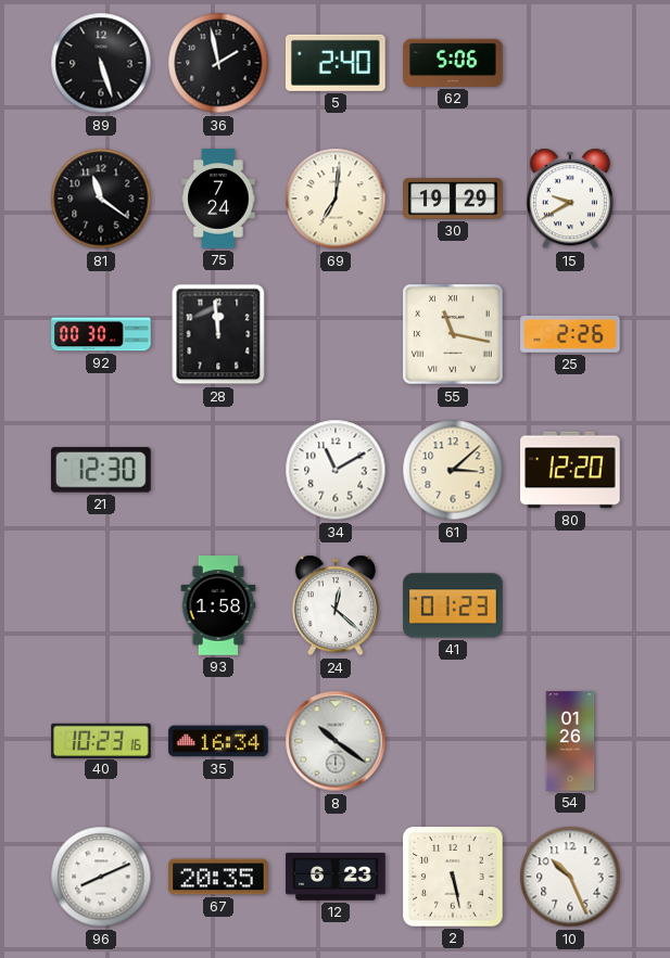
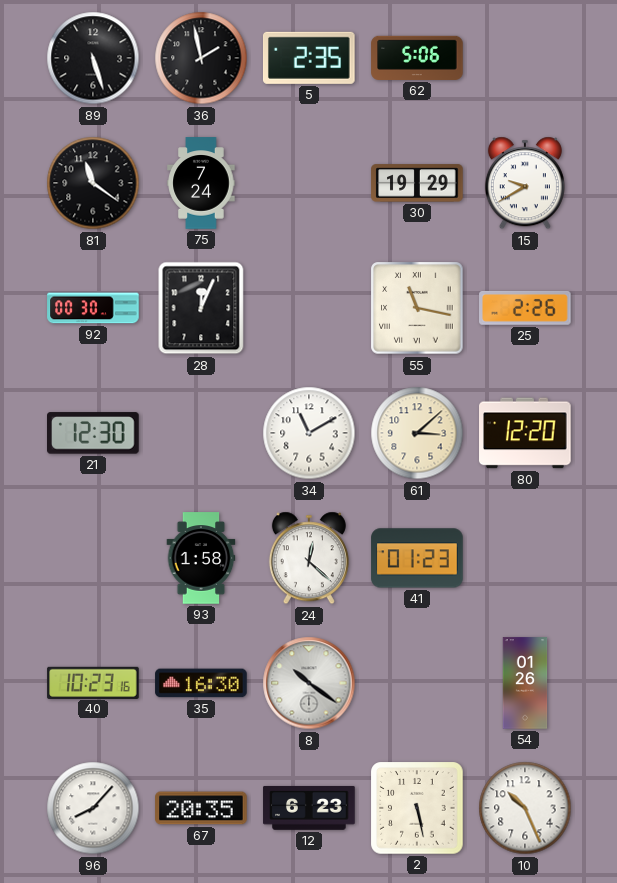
5: 2:40 -> 2:35 (309, 58)
69: 7:01 -> none (336, 199)
28: 11:59 -> 12:04 (201, 308)
35: 16:34 -> 16:30 (201, 683)
96: 8:11 -> 8:07 (93, 808)
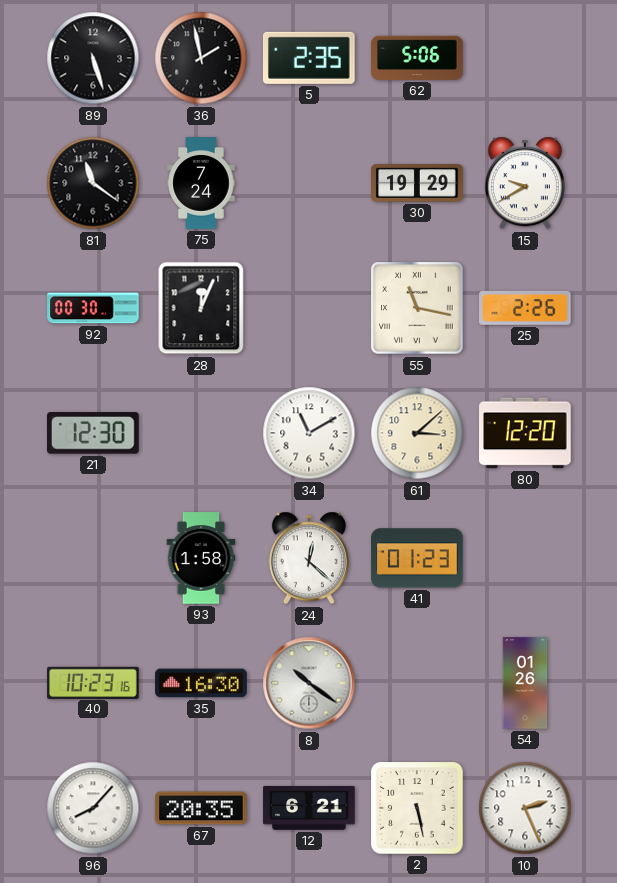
12: 6:23 -> 6:21 (309, 808)
10: 10:26 -> 2:26 (525, 808)
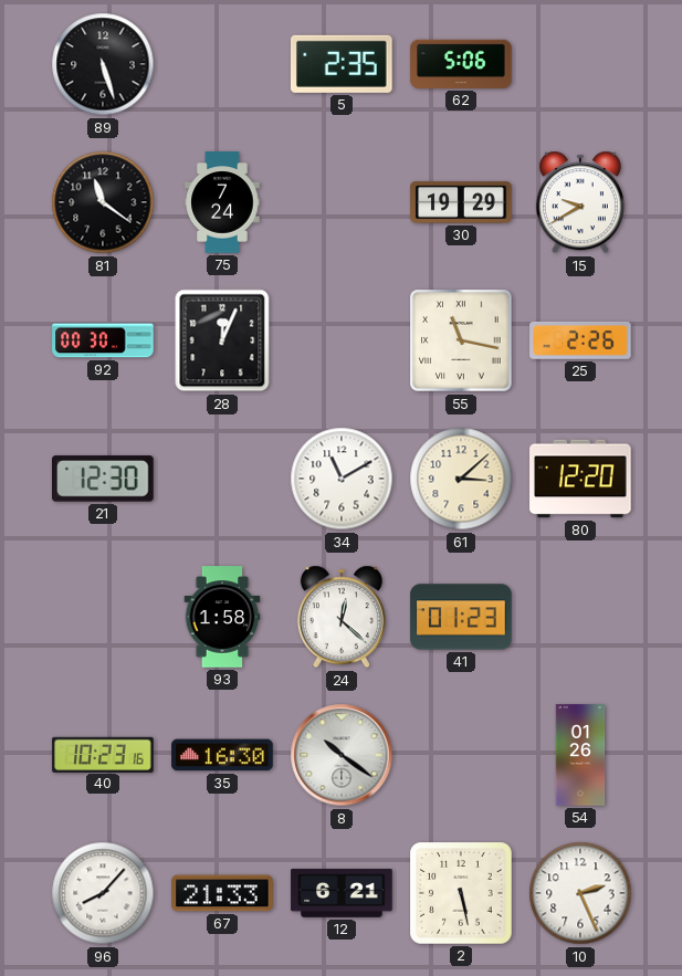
36: 1:58 -> none (201, 58)
67: 20:35 -> 21:33 (222, 893)
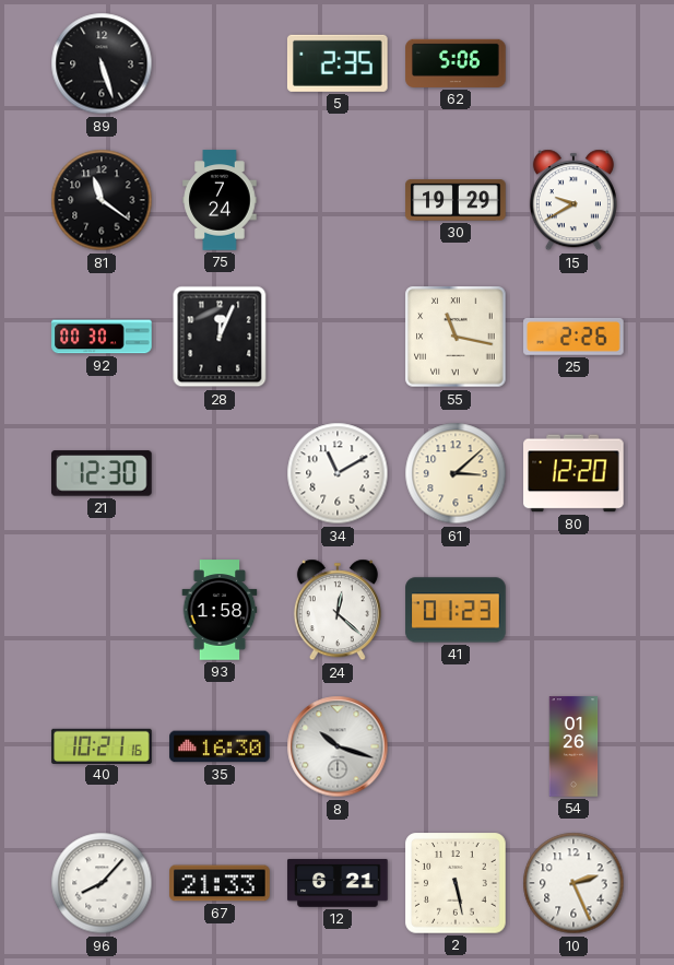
40: 10:23 -> 10:21 (102, 745)
8: 10:21 -> 10:18 (338, 746)
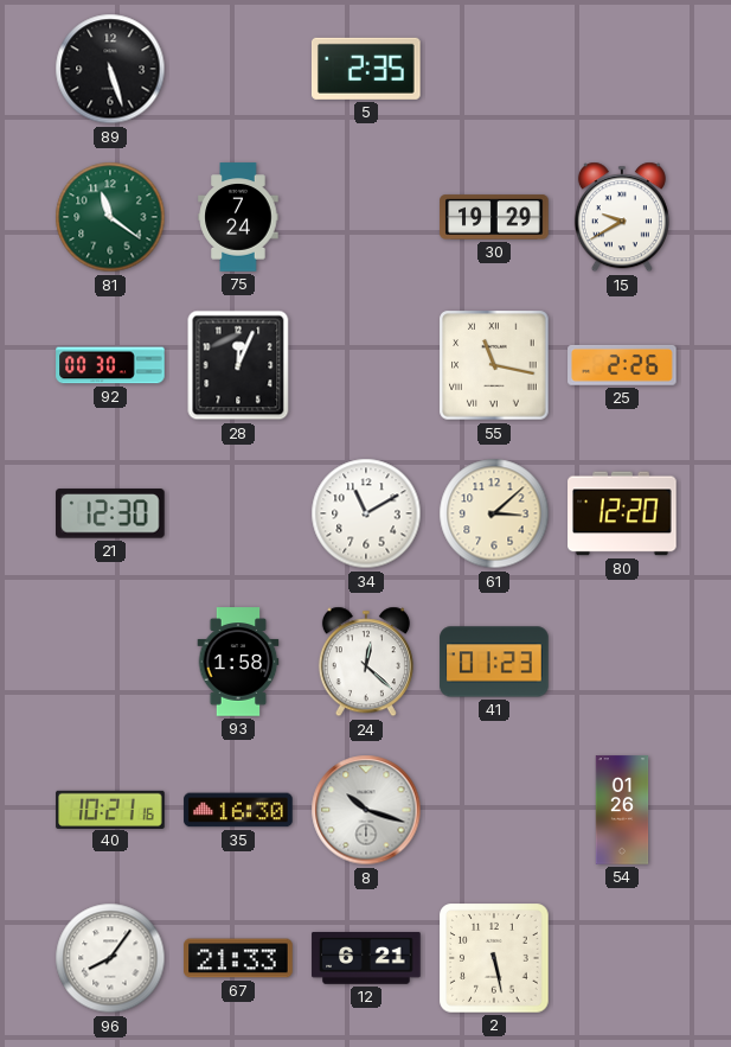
62: 5:06 -> none (456, 63)
81 dial: black -> green (110, 217)
96: 8:07 -> 8:06 (110, 958)
10: 2:26 -> none (574, 883)
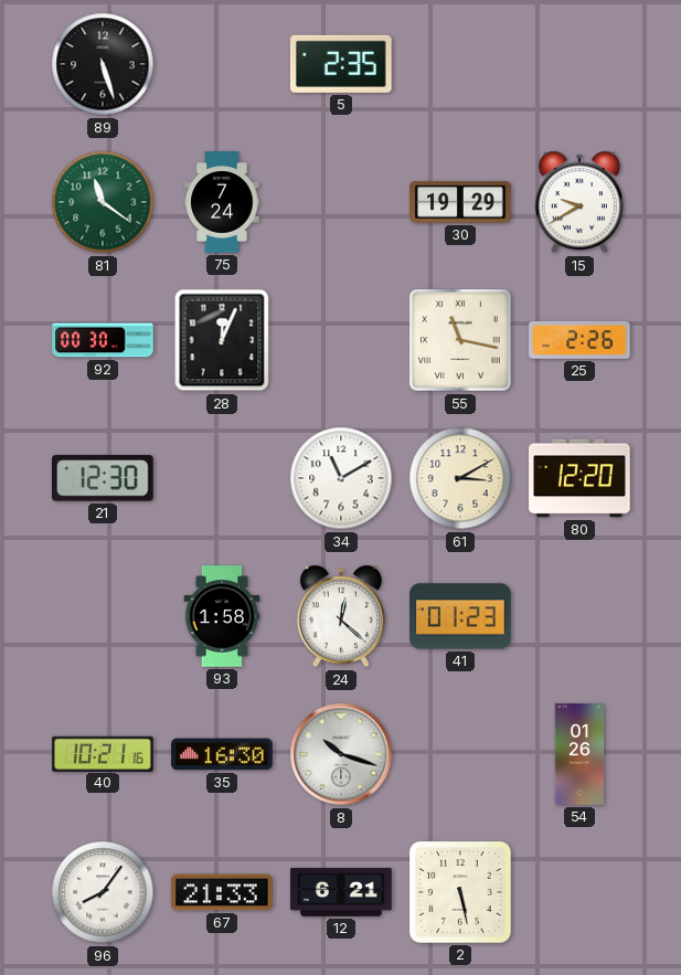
61: 3:08 -> 3:10 (460, 478)
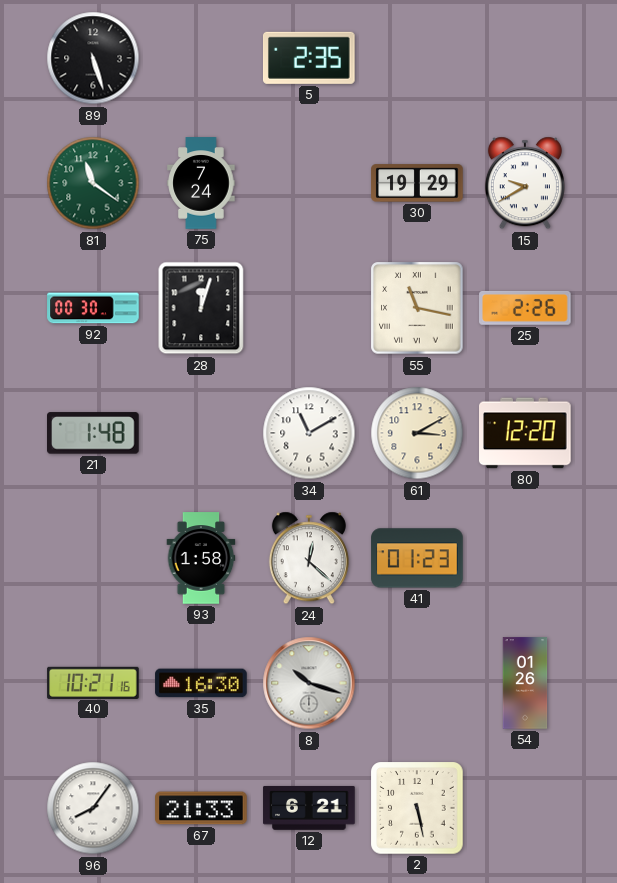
28: 12:04 -> 12:03 (201, 308)
21: 12:30 -> 1:48 (94, 433)
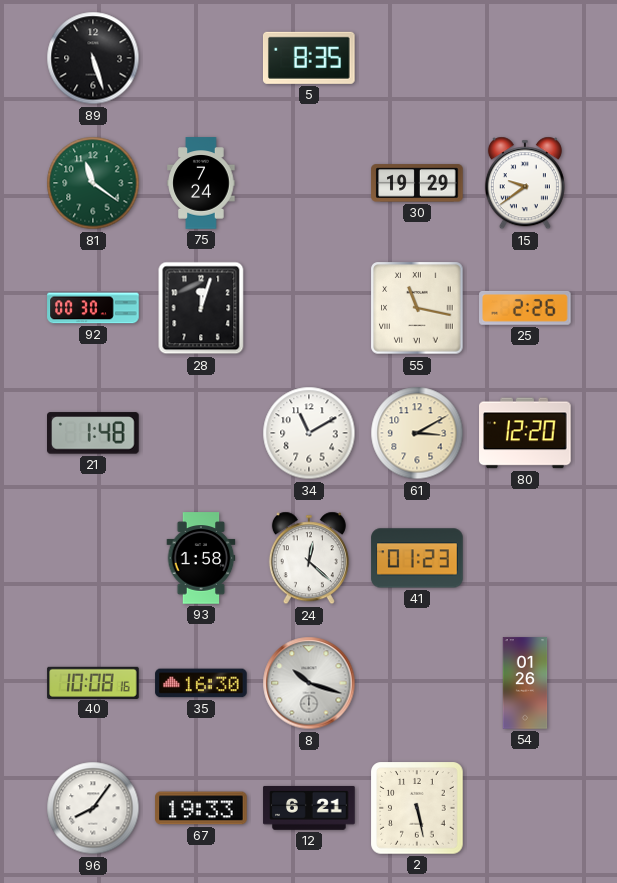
5: 2:35 -> 8:35 (309, 58)
15: 9:40 -> 9:39 (525, 183)
40: 10:21 -> 10:08 (93, 682)
67: 21:33 -> 19:33 (201, 808)
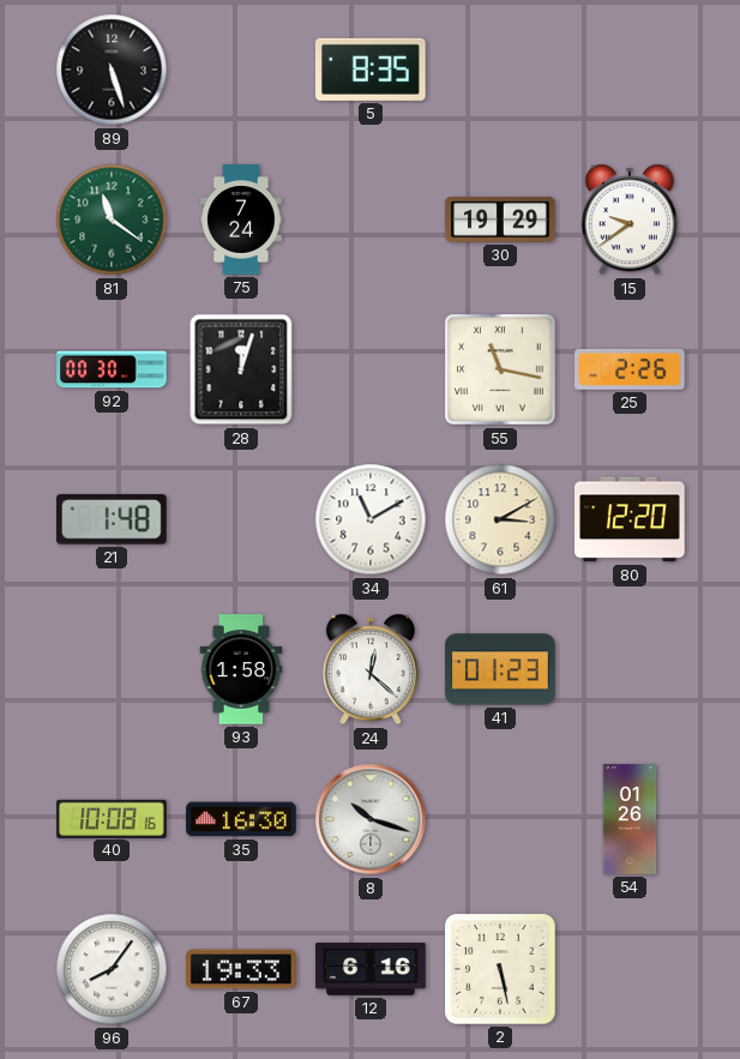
12: 6:21 -> 6:16 (371, 969)
